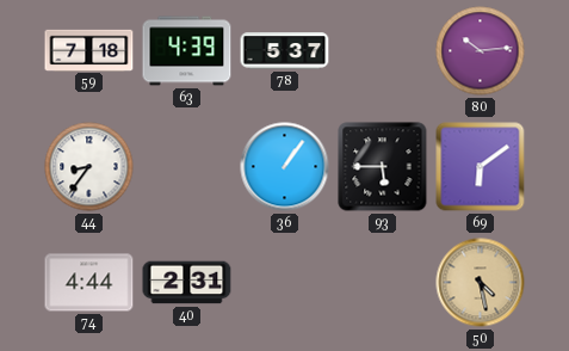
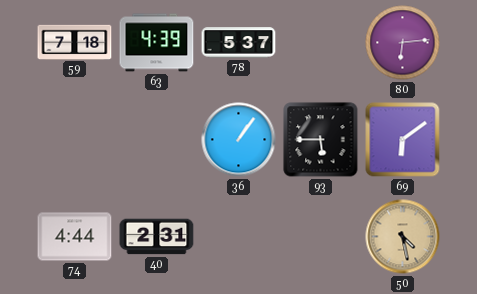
80: 10:14 -> 6:14 (403, 43)
44: 8:36 -> none (89, 167)
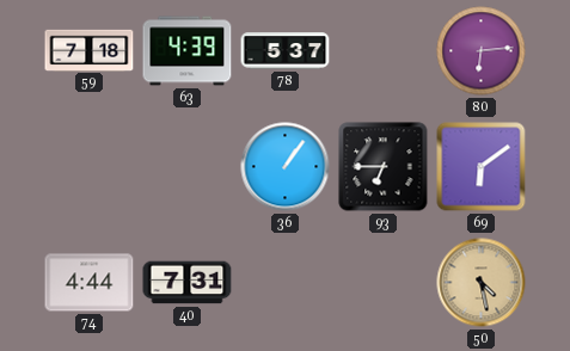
93: 5:45 -> 6:45 (384, 167)
40: 2:31 -> 7:31 (188, 283)
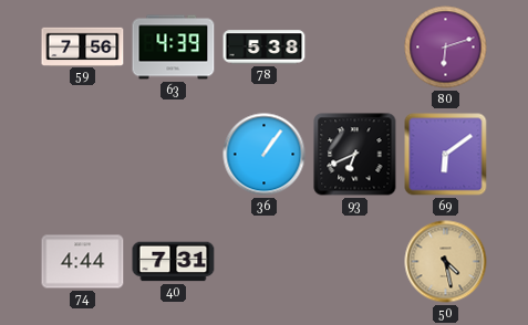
59: 7:18 -> 7:56 (83, 46)
78: 5:37 -> 5:38 (265, 48)
80: 6:14 -> 6:12 (446, 48)
93: 6:45 -> 6:41 (355, 155)
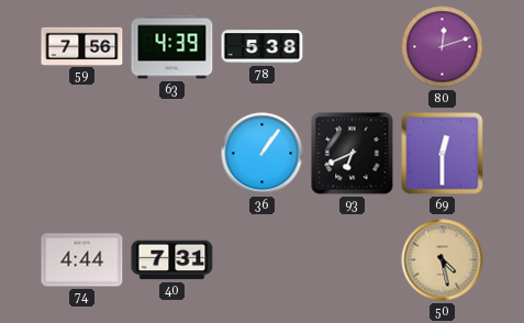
80: 6:12 -> 12:12 (443, 47)
69: 6:09 -> 12:30 (443, 154)
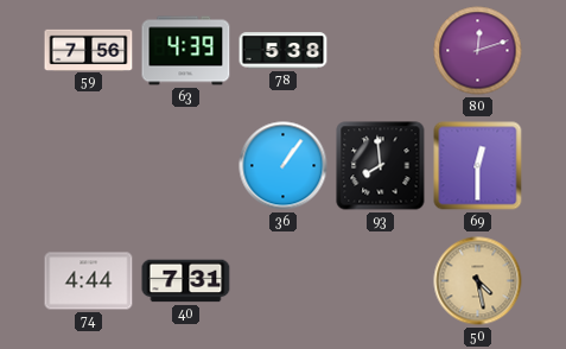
93: 6:41 -> 7:59 (381, 166)
